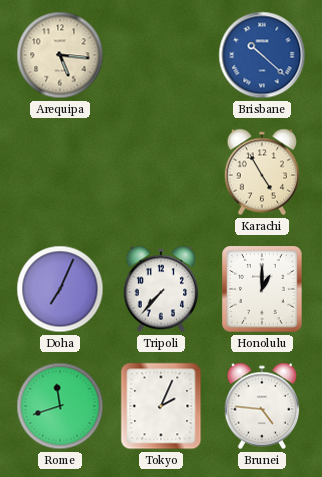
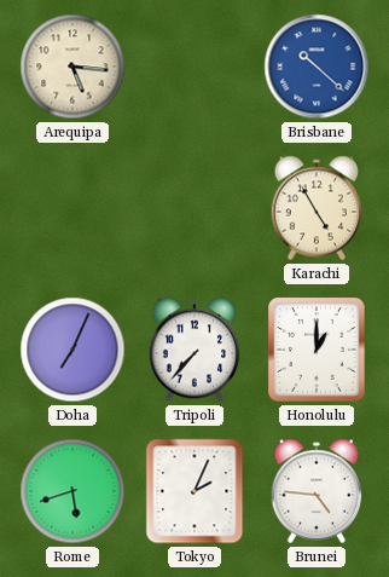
Rome: 11:42 -> 5:42 (72, 491)
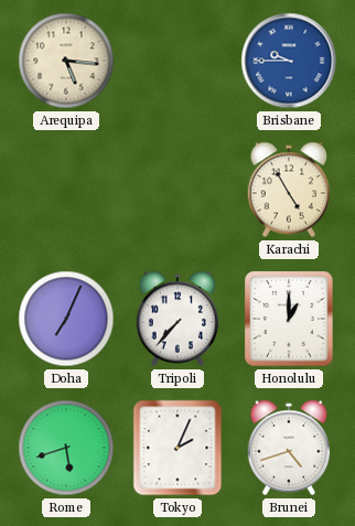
Brisbane: 10:22 -> 9:45 (289, 61)
Brunei: 4:46 -> 4:42 (289, 448)
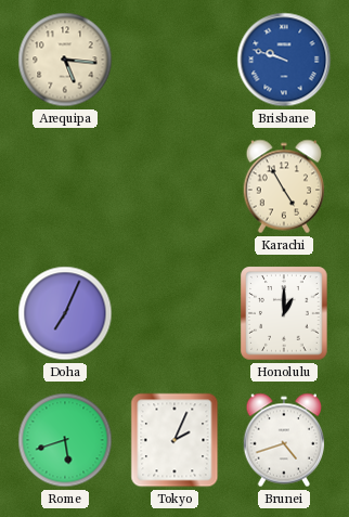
Brisbane: 9:45 -> 9:48 (284, 60)
Tripoli: 7:37 -> none (177, 319)
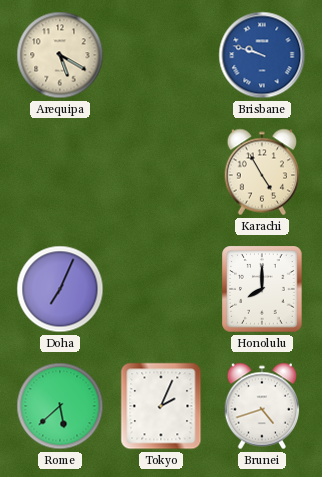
Arequipa: 5:16 -> 5:20 (60, 55)
Honolulu: 1:00 -> 8:00 (262, 289)
Rome: 5:42 -> 5:38 (60, 406)
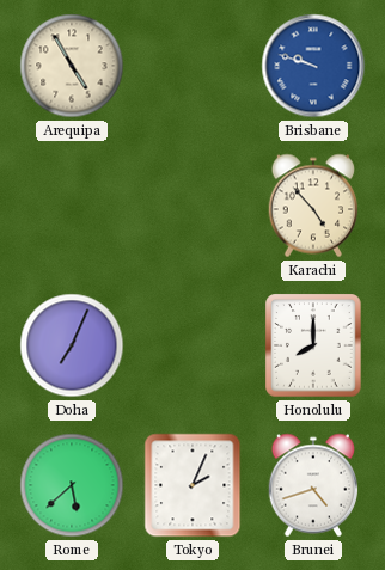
Arequipa: 5:20 -> 4:55 (72, 66)
Karachi: 4:55 -> 4:53 (313, 206)
